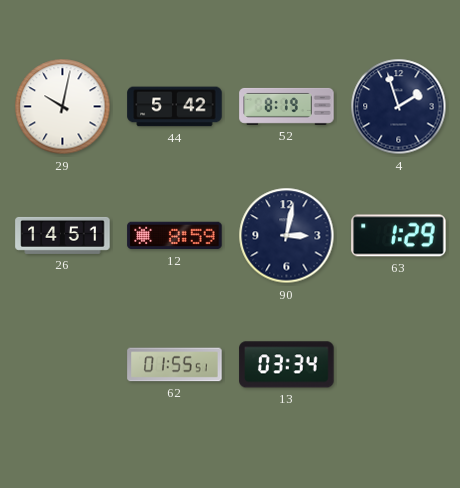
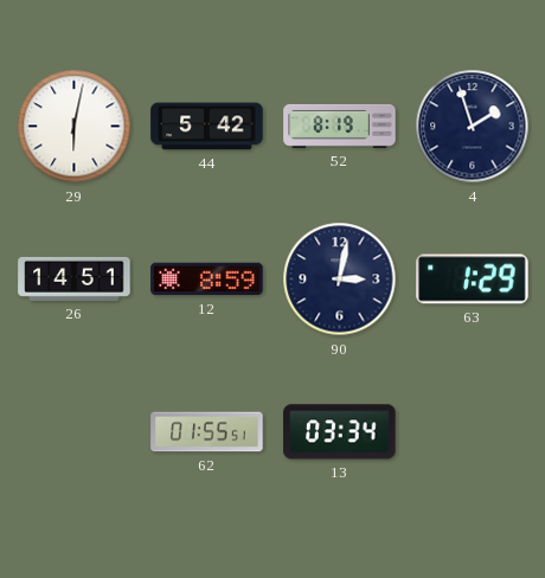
29: 10:02 -> 6:02 (75, 127)
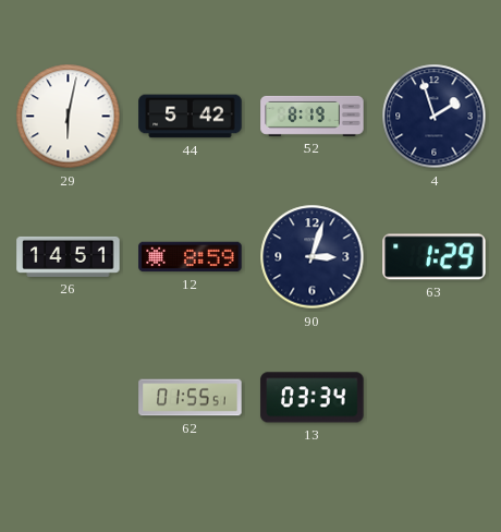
90: 3:02 -> 3:03 (313, 257)
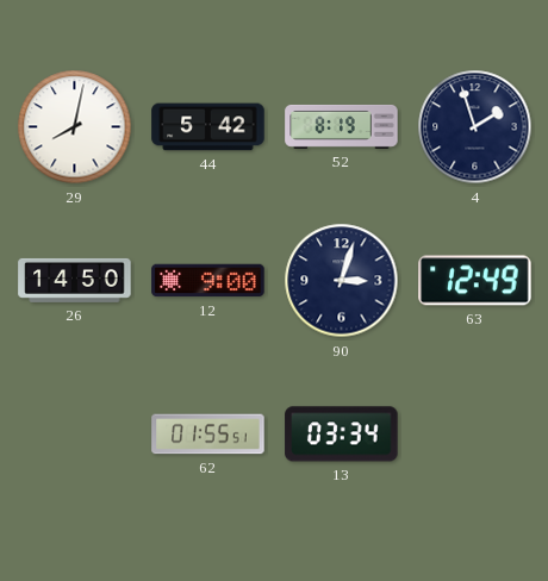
29: 6:02 -> 8:02 (75, 127)
26: 14:51 -> 14:50 (75, 280)
12: 8:59 -> 9:00 (208, 281)
63: 1:29 -> 12:49 (475, 281)
